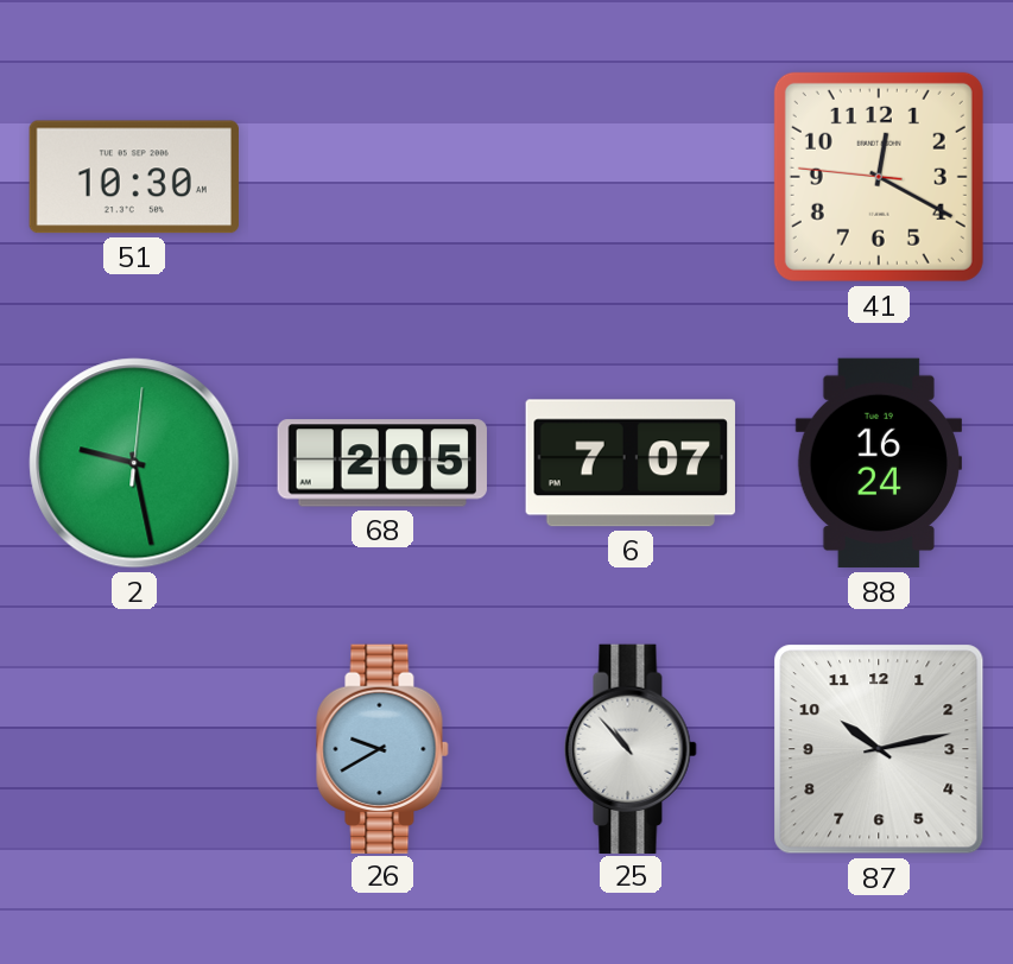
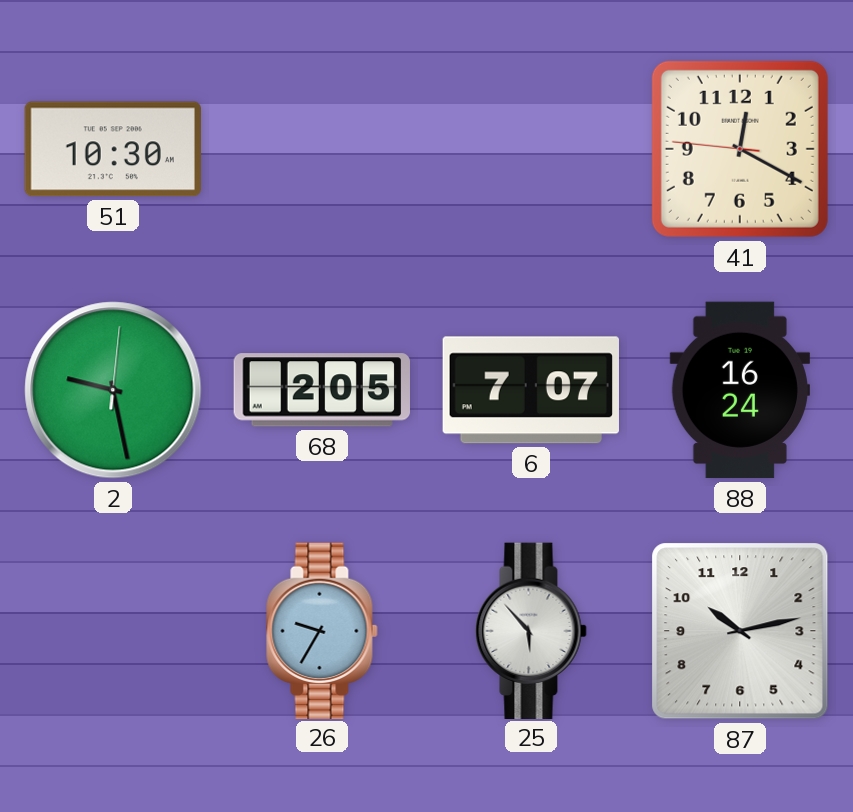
26: 9:40 -> 9:35 (322, 630)
25: 10:53 -> 5:53 (531, 630)
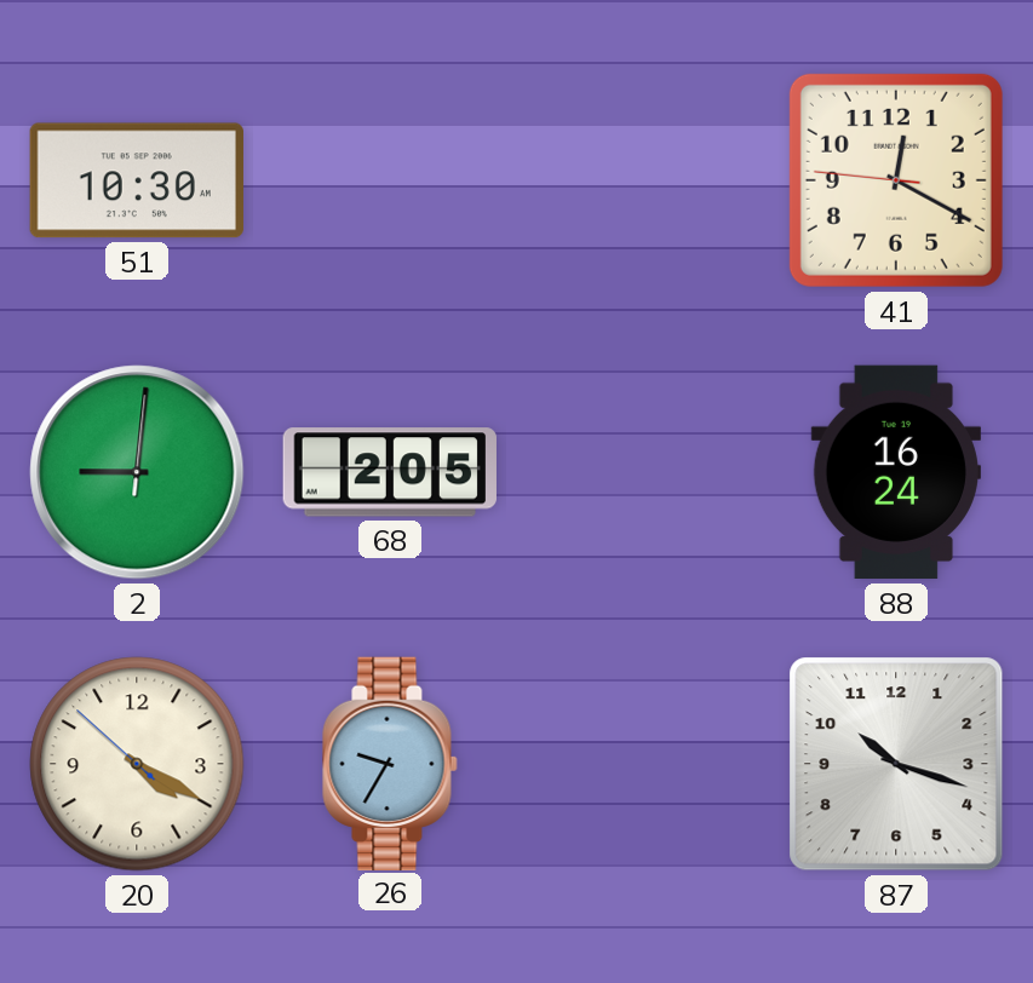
2: 9:28 -> 9:01 (137, 472)
6: 7:07 -> none (531, 390)
20: none -> 4:19 (137, 764)
25: 5:53 -> none (531, 630)
87: 10:13 -> 10:18 (896, 764)
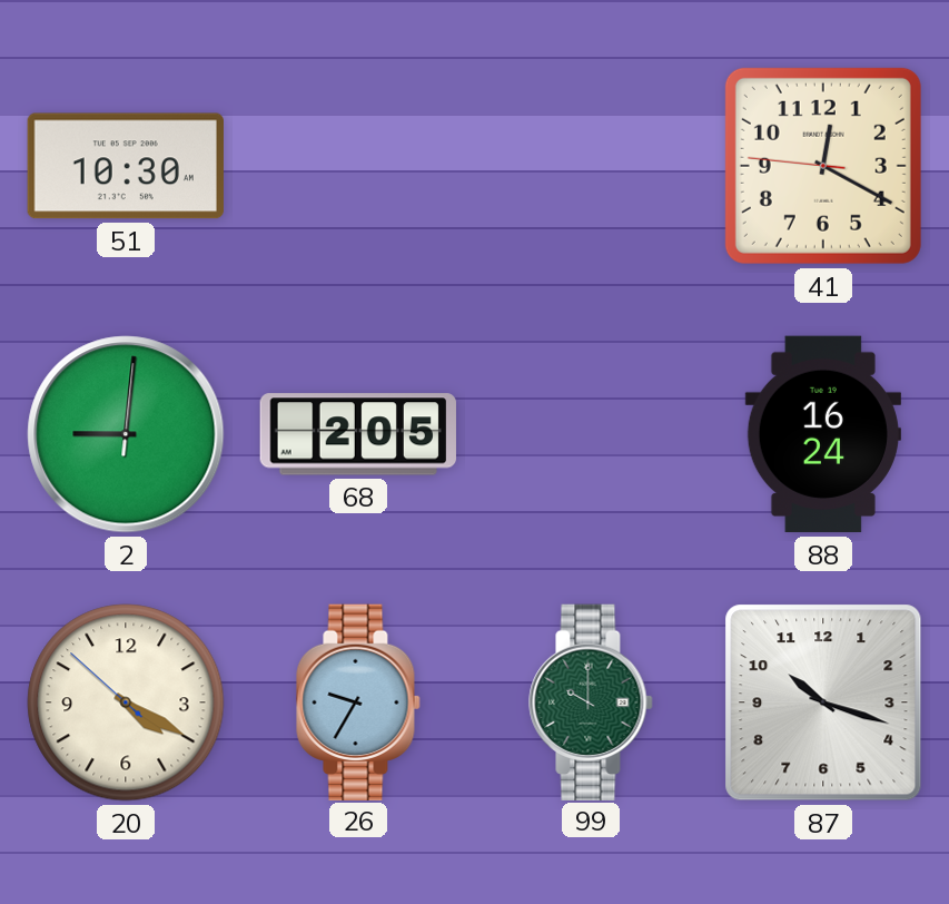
99: none -> 10:00 (591, 701)
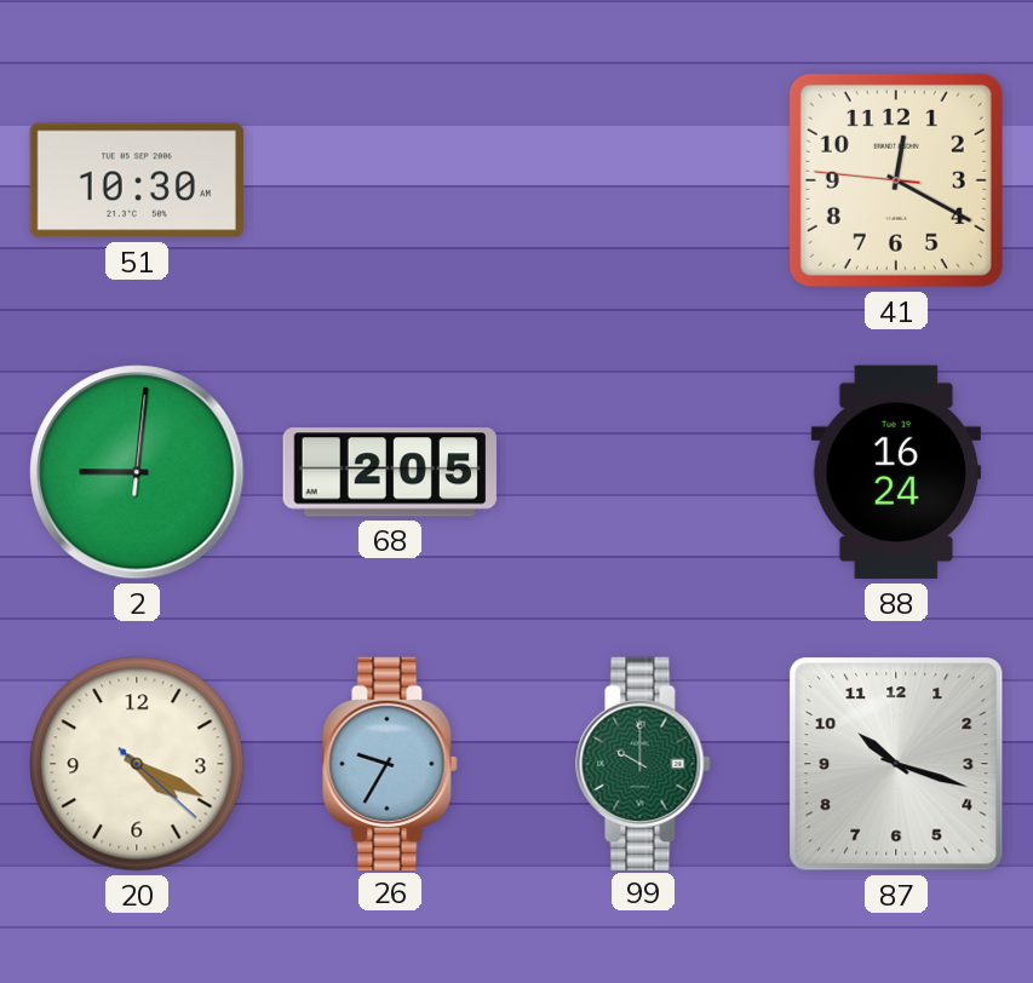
20: 4:19:52 -> 4:19:22 (137, 764)
